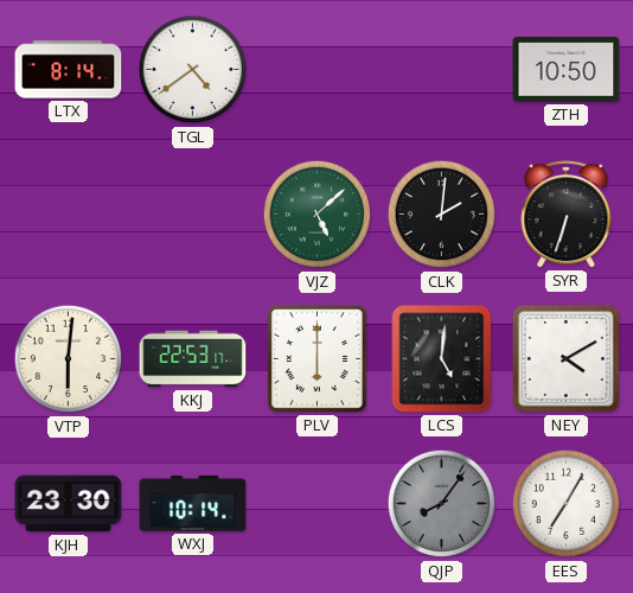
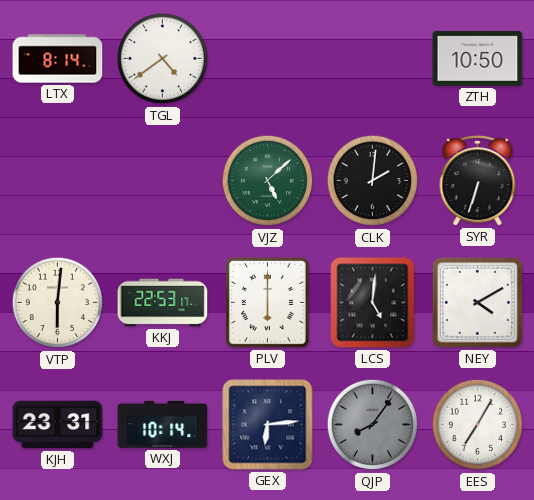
KJH: 23:30 -> 23:31 (58, 425)
GEX: none -> 6:14 (268, 425)
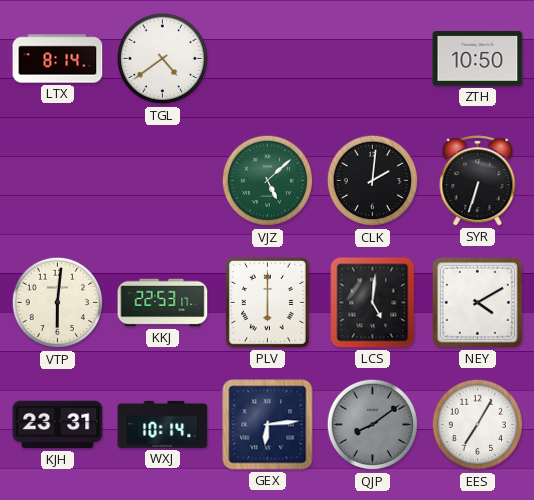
QJP: 8:06 -> 8:09 (373, 425)
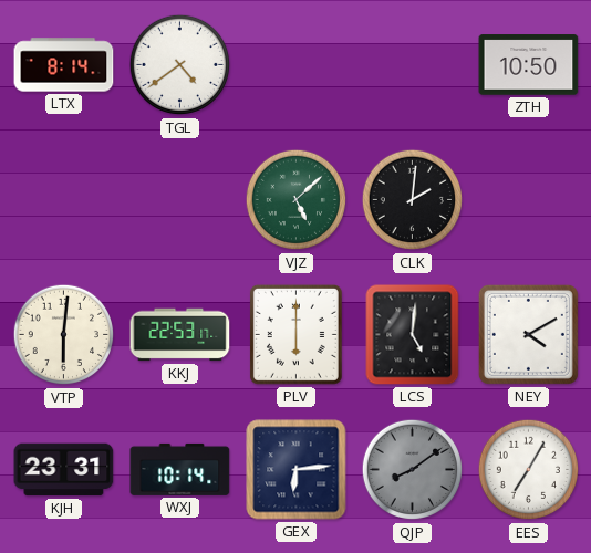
SYR: 6:33 -> none (478, 181)
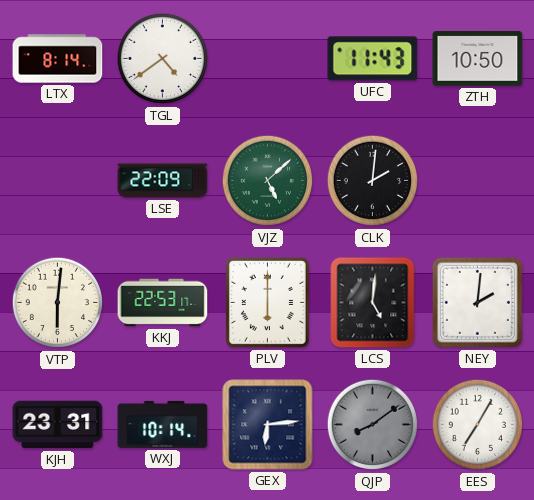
UFC: none -> 11:43 (373, 59)
LSE: none -> 22:09 (163, 181)
NEY: 4:10 -> 2:01 (477, 302)
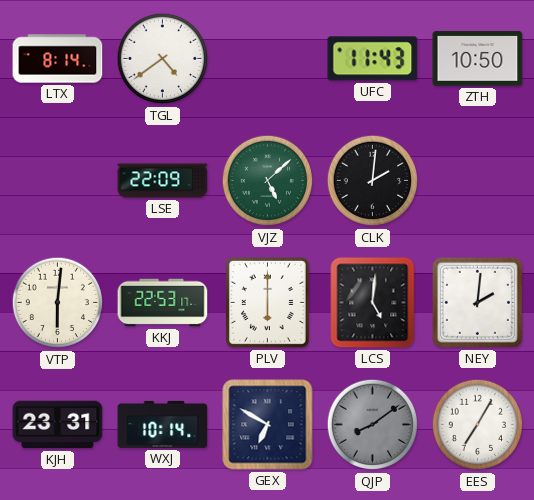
GEX: 6:14 -> 6:50 (268, 425)
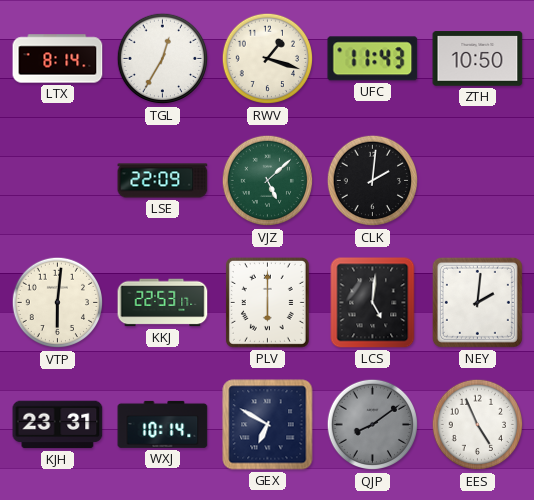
TGL: 4:39 -> 12:35 (163, 59)
RWV: none -> 1:18 (268, 59)
EES: 7:05 -> 4:56 (478, 425)
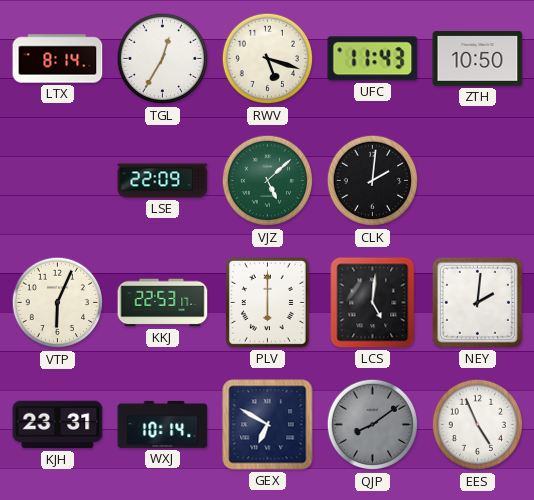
RWV: 1:18 -> 5:18 (268, 59)
VTP: 6:01 -> 6:04 (58, 303)
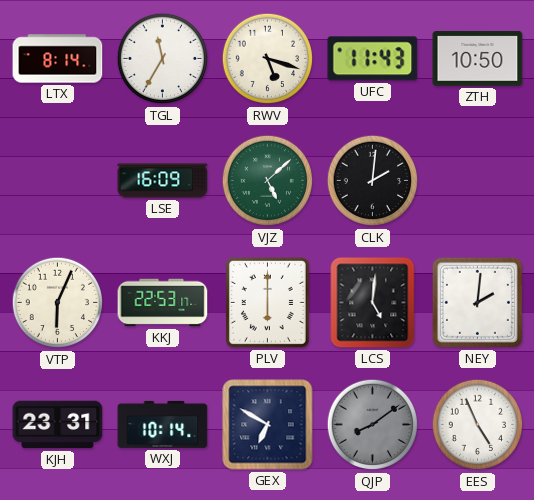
TGL: 12:35 -> 11:35 (163, 59)
LSE: 22:09 -> 16:09 (163, 181)
